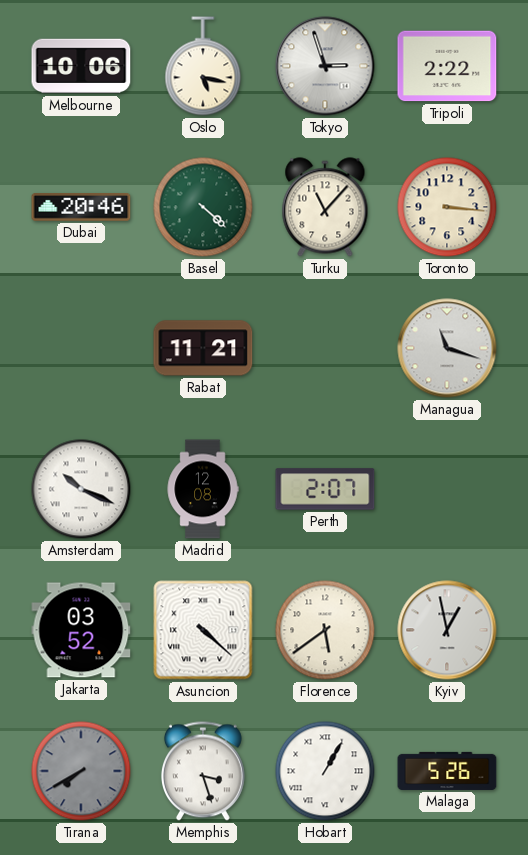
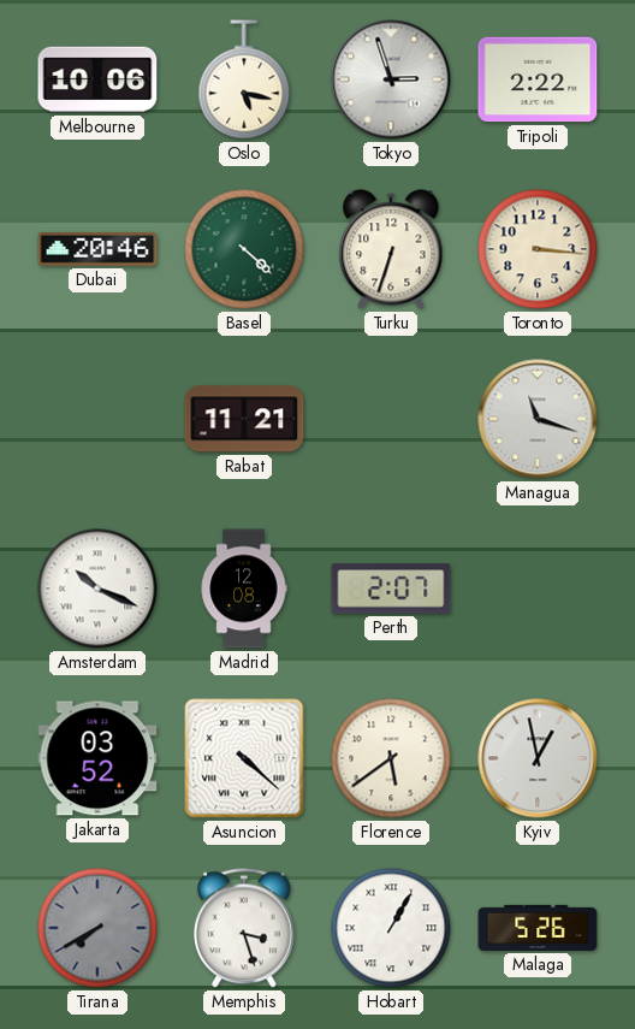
Turku: 11:07 -> 6:33 (391, 249)
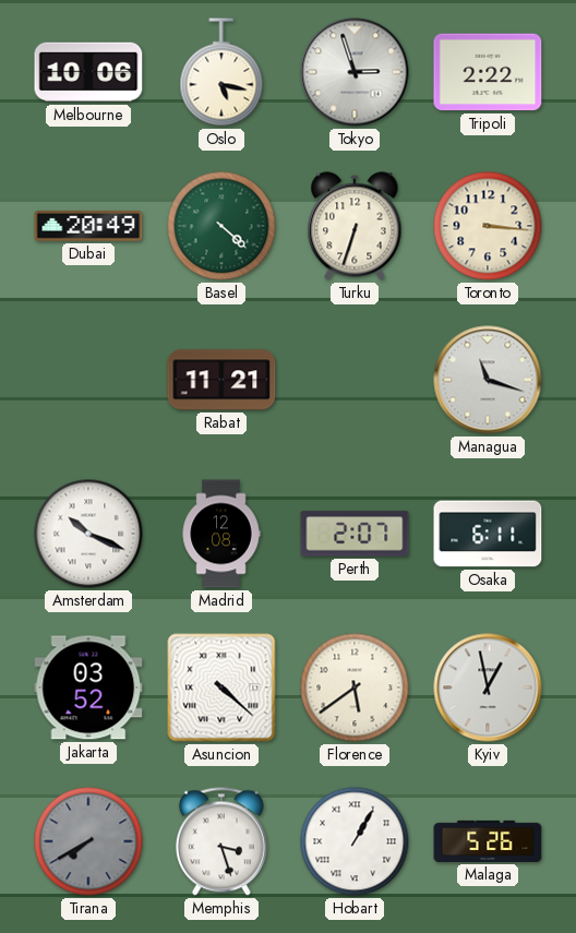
Dubai: 20:46 -> 20:49 (88, 227)
Osaka: none -> 6:11 (488, 534)
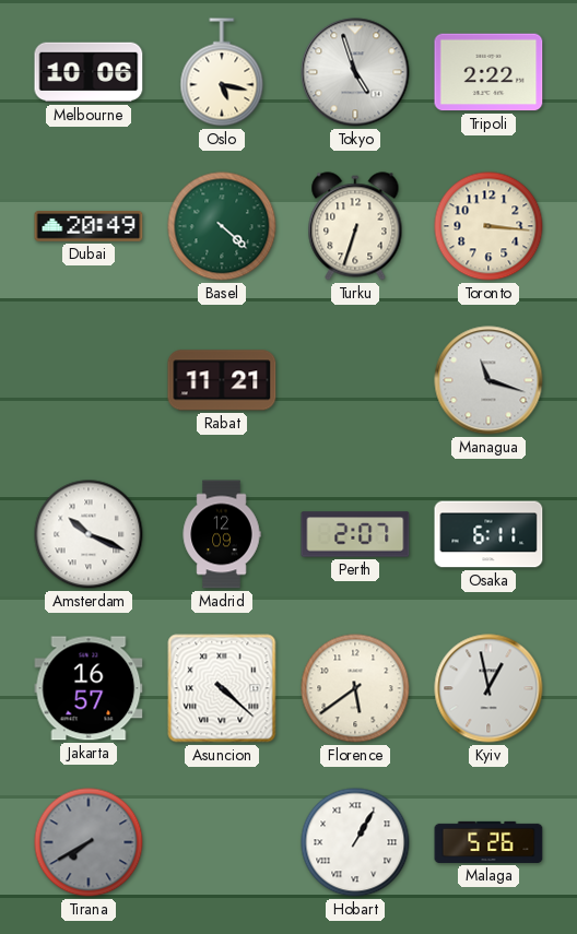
Tokyo: 2:57 -> 4:57 (355, 72)
Madrid: 12:08 -> 12:09 (222, 534)
Jakarta: 03:52 -> 16:57 (89, 688)
Memphis: 3:27 -> none (221, 841)
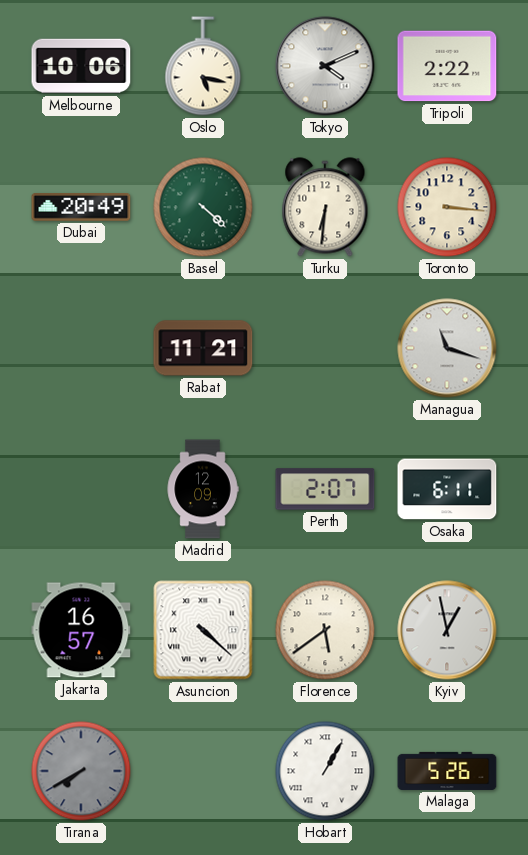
Tokyo: 4:57 -> 4:11 (325, 66)
Turku: 6:33 -> 6:31 (325, 207)
Amsterdam: 10:19 -> none (89, 534)
